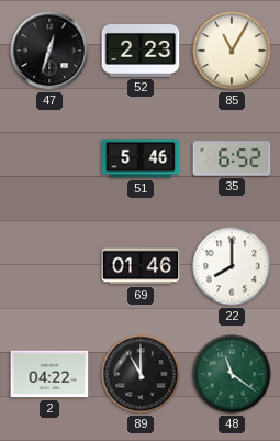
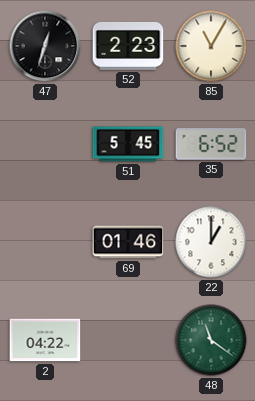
51: 5:46 -> 5:45 (128, 144)
22: 8:00 -> 1:00 (211, 242)
89: 11:00 -> none (141, 374)
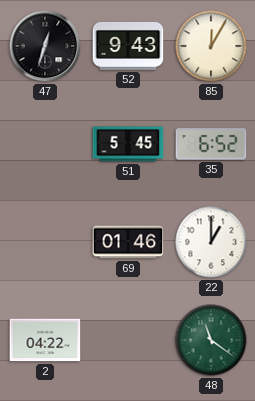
52: 2:23 -> 9:43 (128, 46)
85: 11:05 -> 12:05 (211, 46)
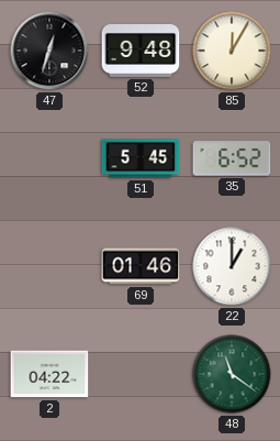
52: 9:43 -> 9:48 (141, 51)
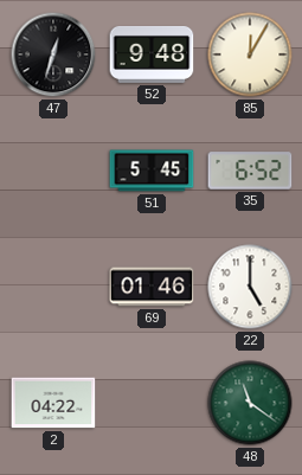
22: 1:00 -> 5:00 (250, 287)
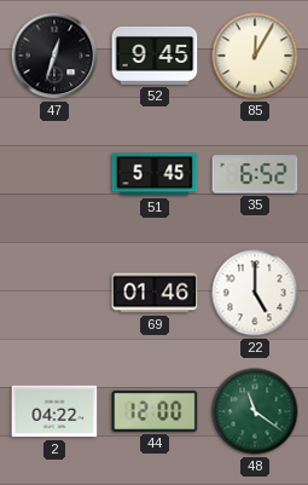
52: 9:48 -> 9:45 (155, 56)
44: none -> 12:00 (155, 411)
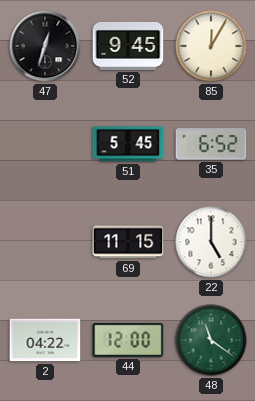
69: 01:46 -> 11:15 (128, 242)
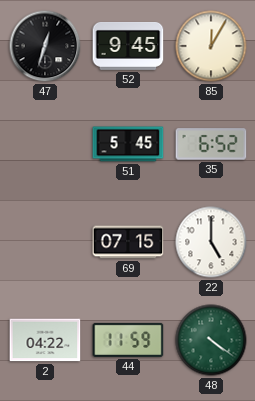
69: 11:15 -> 07:15 (128, 242)
44: 12:00 -> 11:59 (128, 340)
48: 11:21 -> 4:21 (211, 340)
